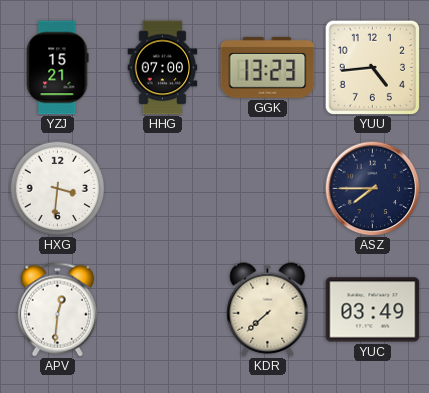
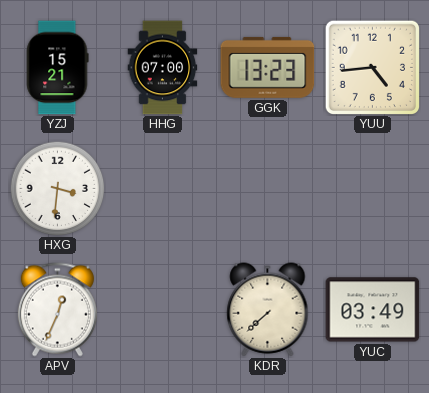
ASZ: 7:45 -> none (372, 188)
APV: 12:31 -> 12:34 (57, 310)
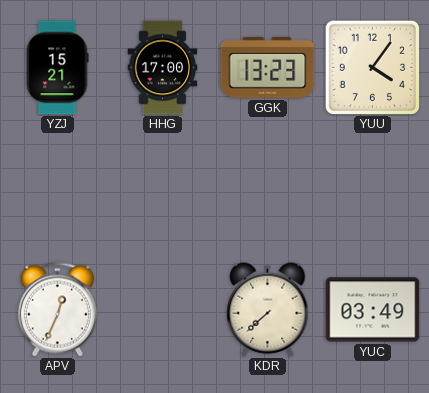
HHG: 07:00 -> 17:00 (163, 68)
YUU: 4:44 -> 4:06 (372, 67)
HXG: 3:31 -> none (57, 188)
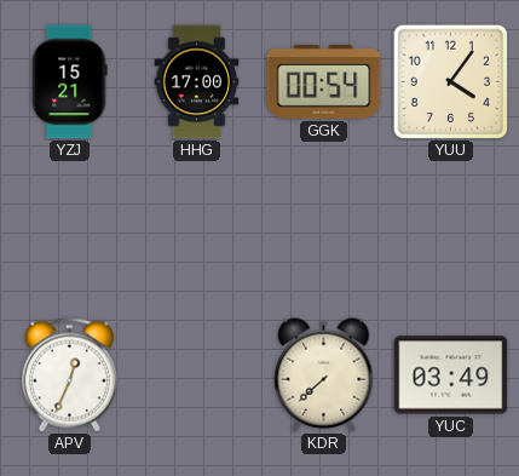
GGK: 13:23 -> 00:54 (324, 81)
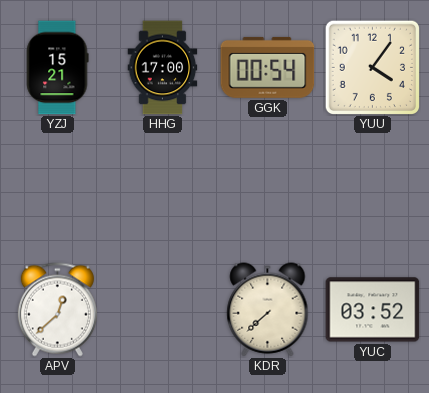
APV: 12:34 -> 12:38 (57, 310)
YUC: 03:49 -> 03:52 (373, 310)
